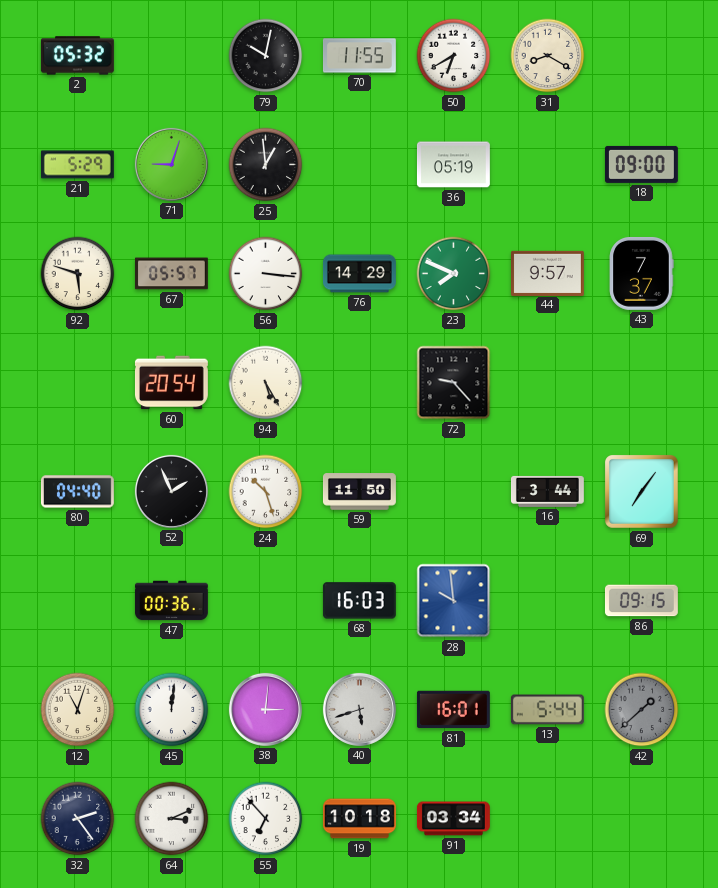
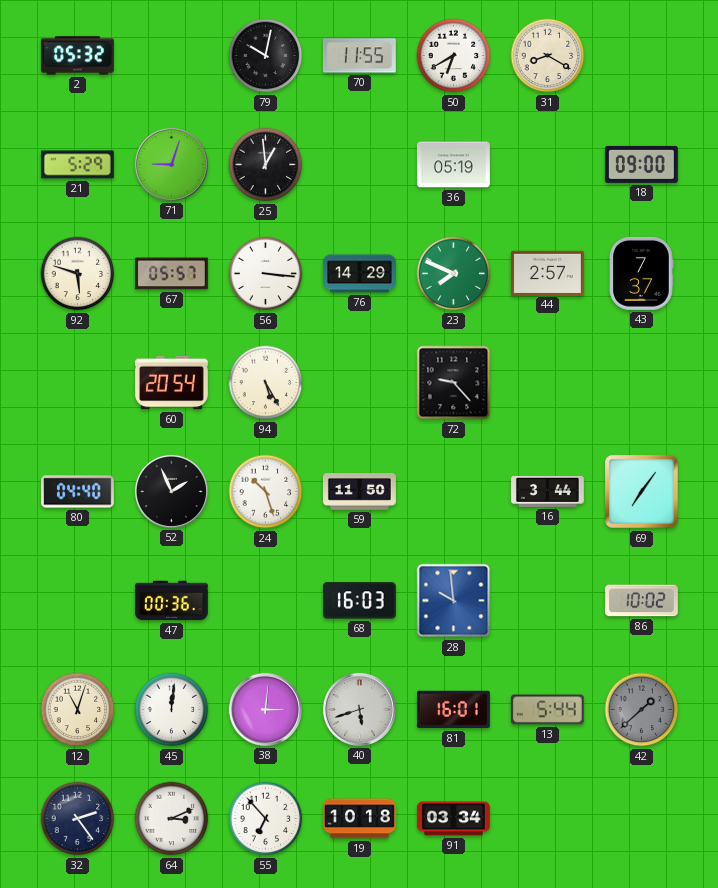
44: 9:57 -> 2:57 (547, 273)
86: 09:15 -> 10:02 (641, 601)
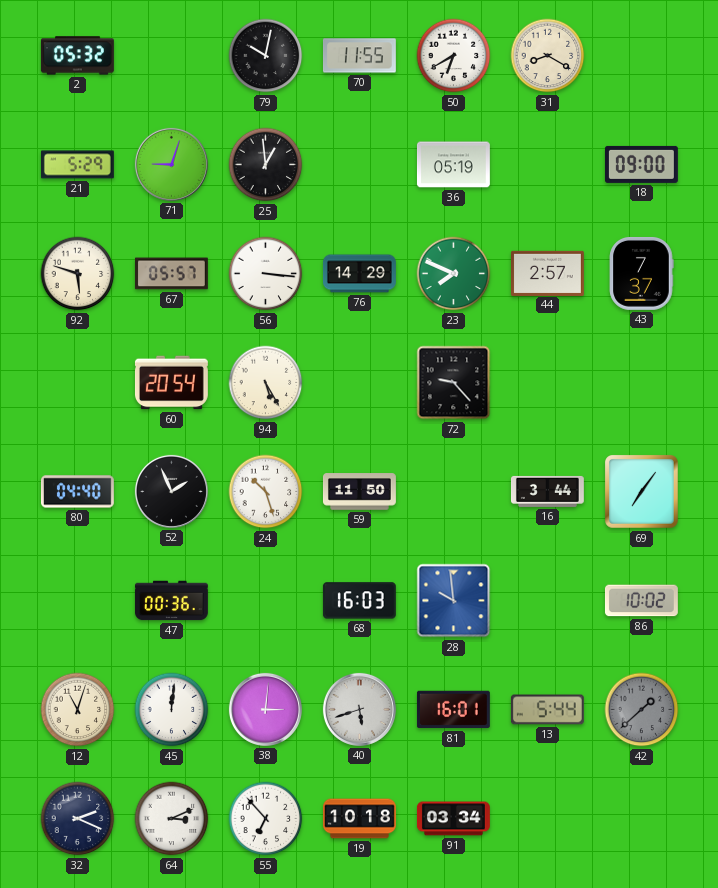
32: 2:24 -> 2:19 (78, 819)
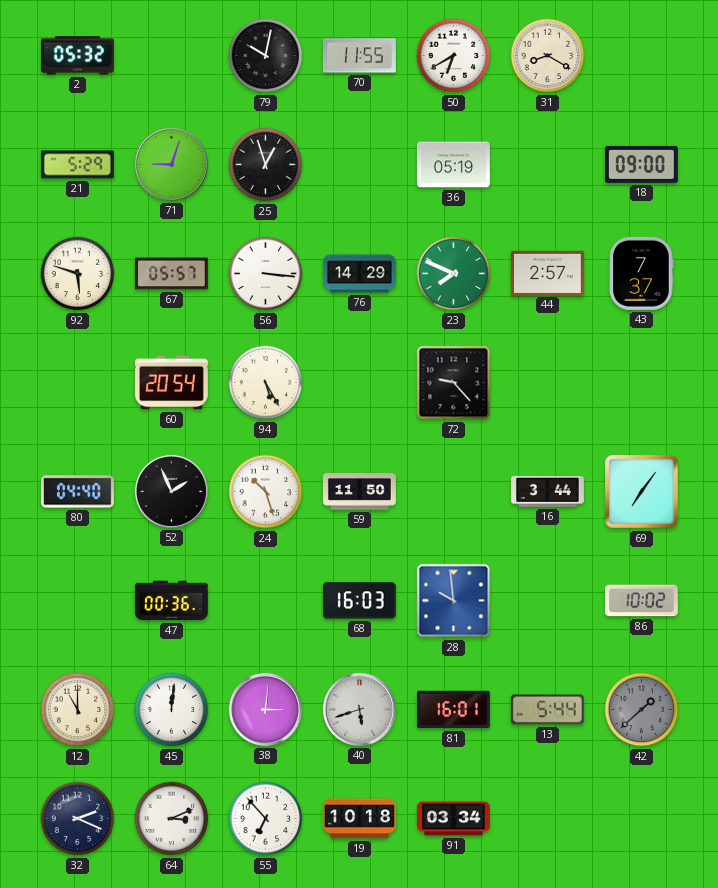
25: 12:59 -> 12:57 (266, 165)
12: 11:03 -> 11:00 (78, 710)
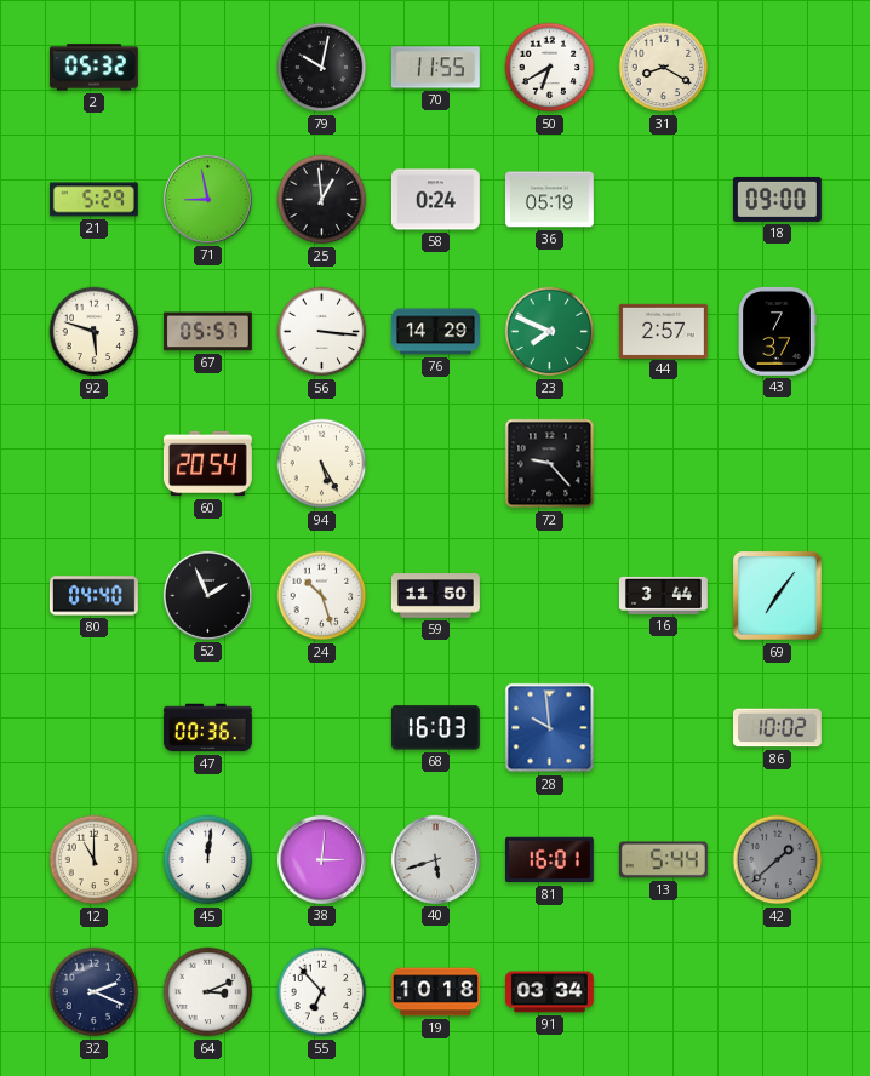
71: 9:03 -> 8:58 (207, 199)
25: 12:57 -> 12:59 (322, 200)
58: none -> 0:24 (435, 200)
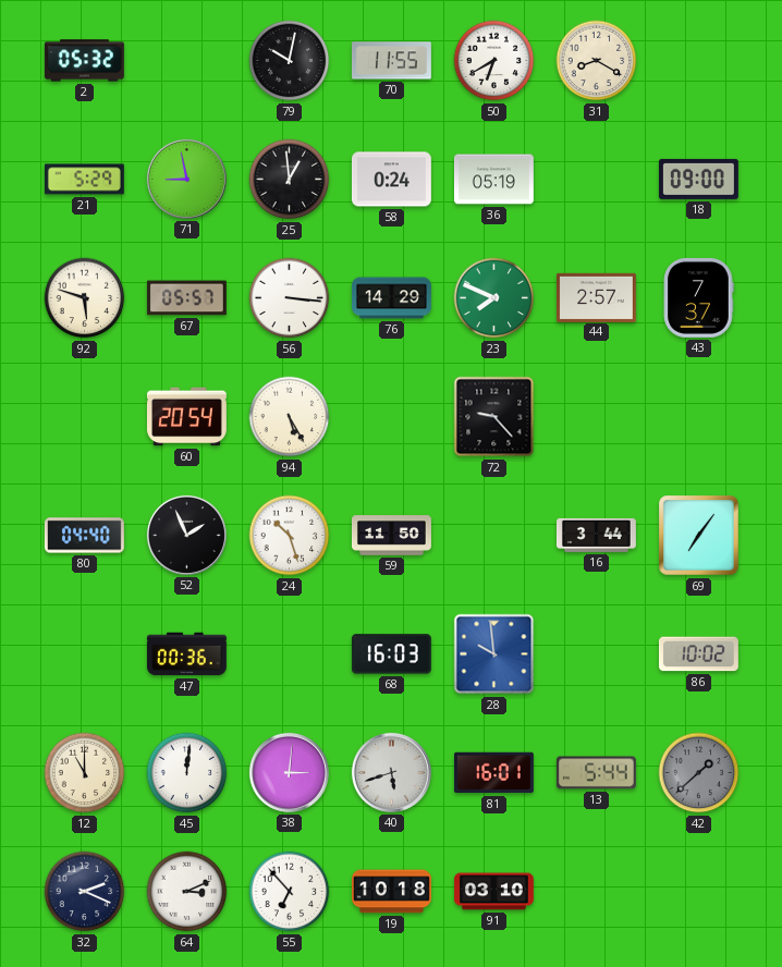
91: 03:34 -> 03:10 (493, 892)
